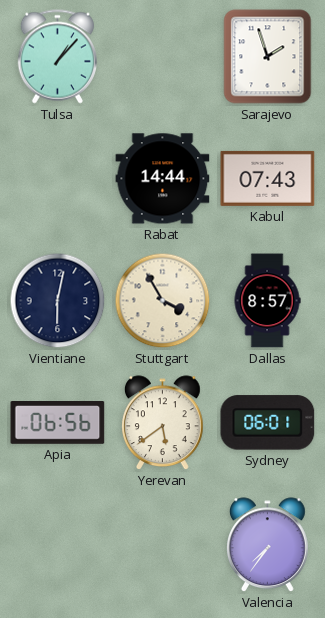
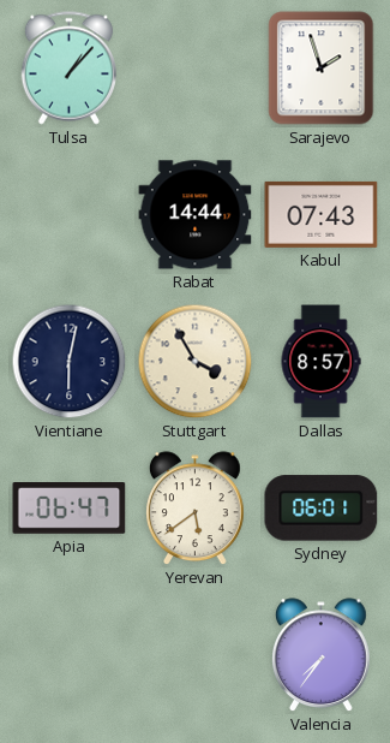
Apia: 06:56 -> 06:47 (70, 509)
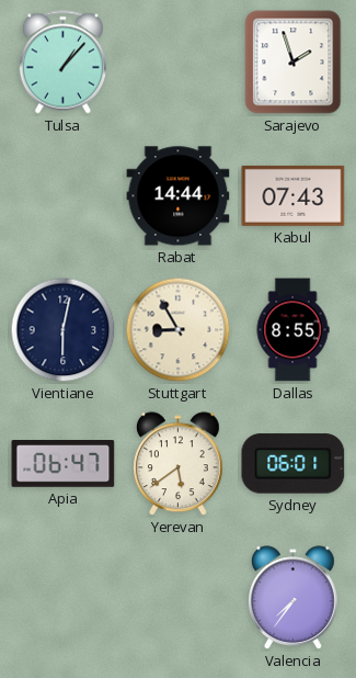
Stuttgart: 3:55 -> 8:55 (179, 330)
Dallas: 8:57 -> 8:55 (292, 330)
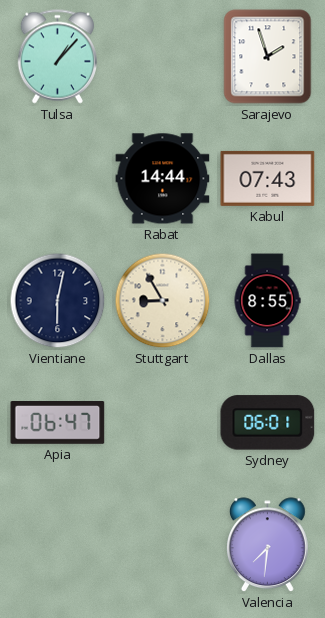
Yerevan: 5:39 -> none (179, 464)
Valencia: 7:36 -> 7:31 (268, 545)
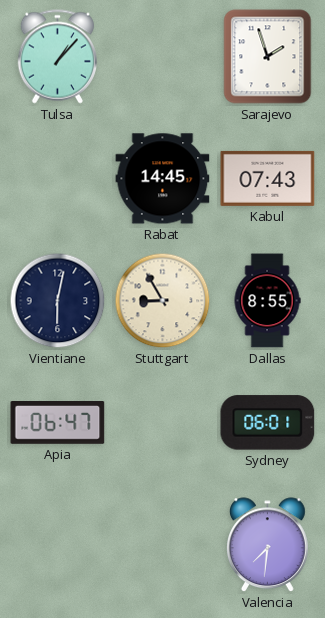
Rabat: 14:44 -> 14:45 (163, 179)
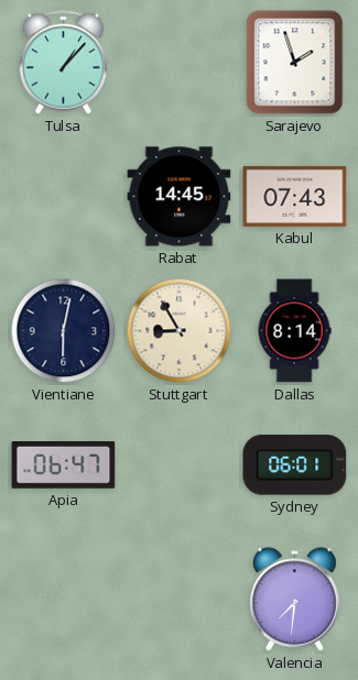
Dallas: 8:55 -> 8:14 (294, 331)
